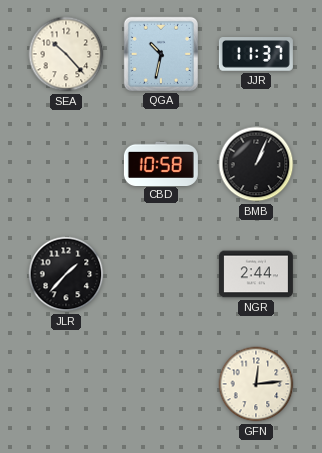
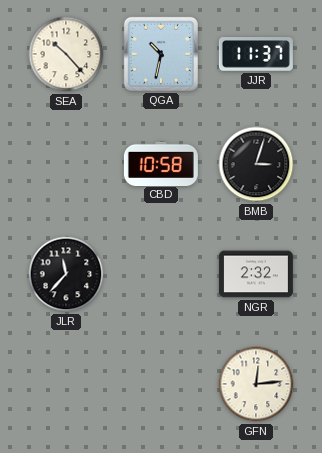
BMB: 1:04 -> 3:03 (256, 164)
JLR: 1:37 -> 11:37 (66, 274)
NGR: 2:44 -> 2:32 (256, 274)
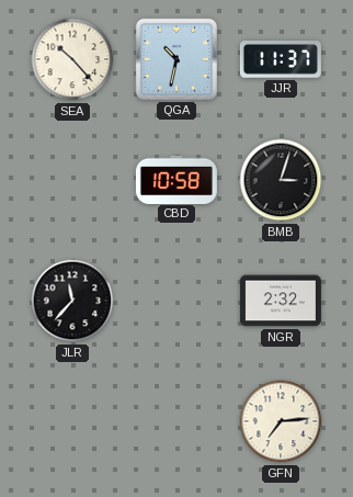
GFN: 12:14 -> 7:14 (281, 421)
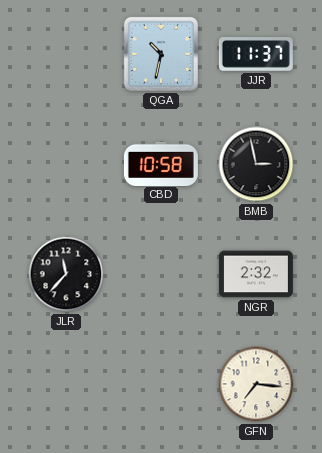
SEA: 10:23 -> none (72, 59)
BMB: 3:03 -> 2:58 (256, 164)
GFN: 7:14 -> 7:16 (256, 384)
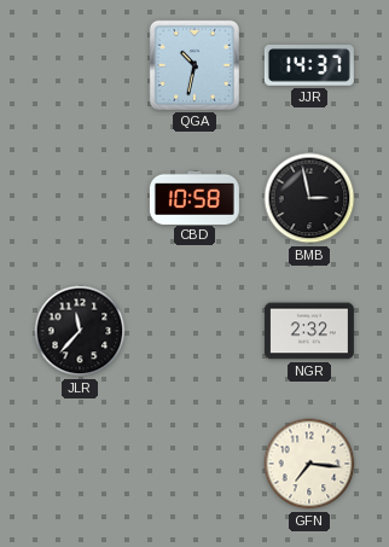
JJR: 11:37 -> 14:37 (309, 66)
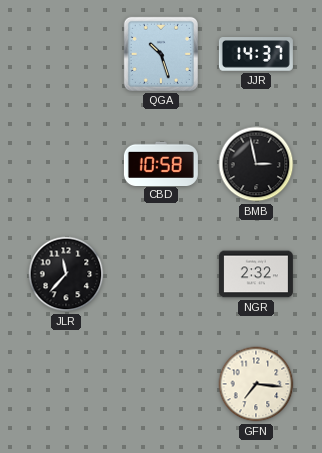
QGA: 10:32 -> 10:27 (161, 54)
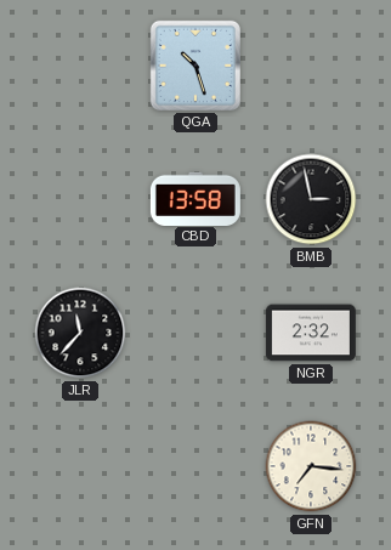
JJR: 14:37 -> none (256, 55)
CBD: 10:58 -> 13:58 (195, 198)
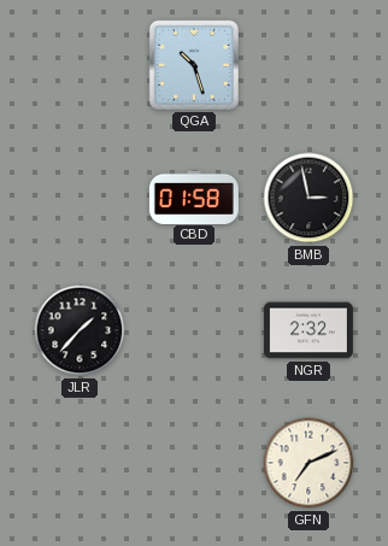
CBD: 13:58 -> 01:58 (194, 196)
JLR: 11:37 -> 1:37 (80, 330)
GFN: 7:16 -> 7:11 (308, 463)
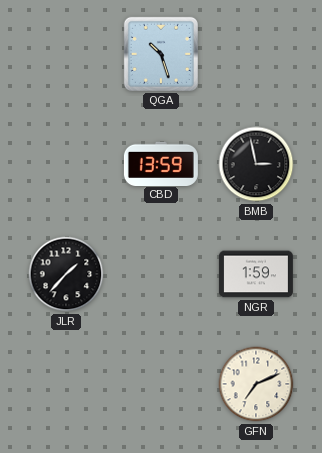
CBD: 01:58 -> 13:59 (161, 163)
NGR: 2:32 -> 1:59 (256, 274)
